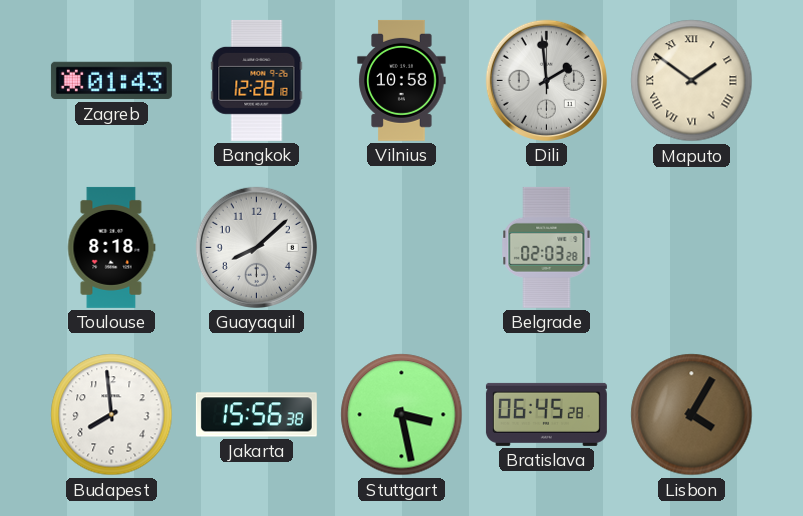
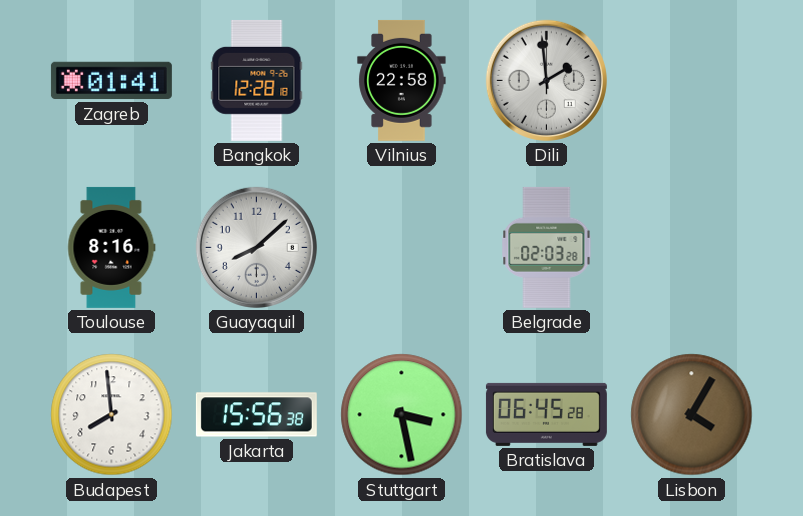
Zagreb: 01:43 -> 01:41 (111, 81)
Vilnius: 10:58 -> 22:58 (402, 80)
Maputo: 1:51 -> none (692, 81)
Toulouse: 8:18 -> 8:16 (111, 247)
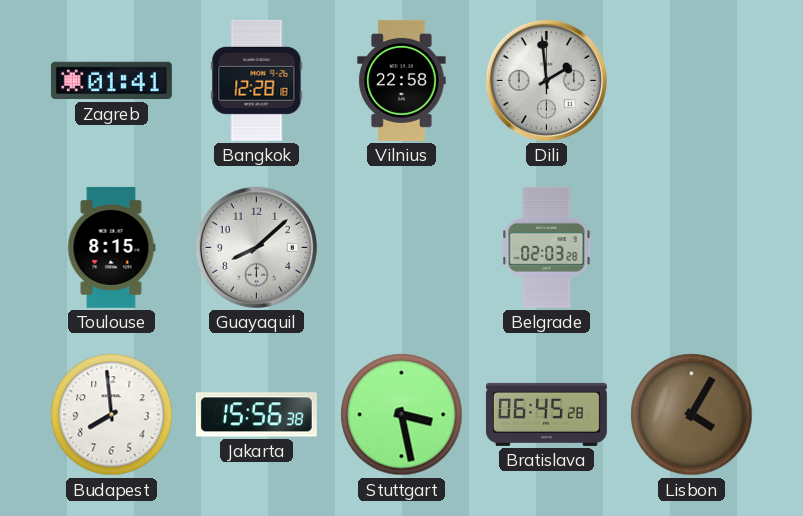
Toulouse: 8:16 -> 8:15 (111, 247)
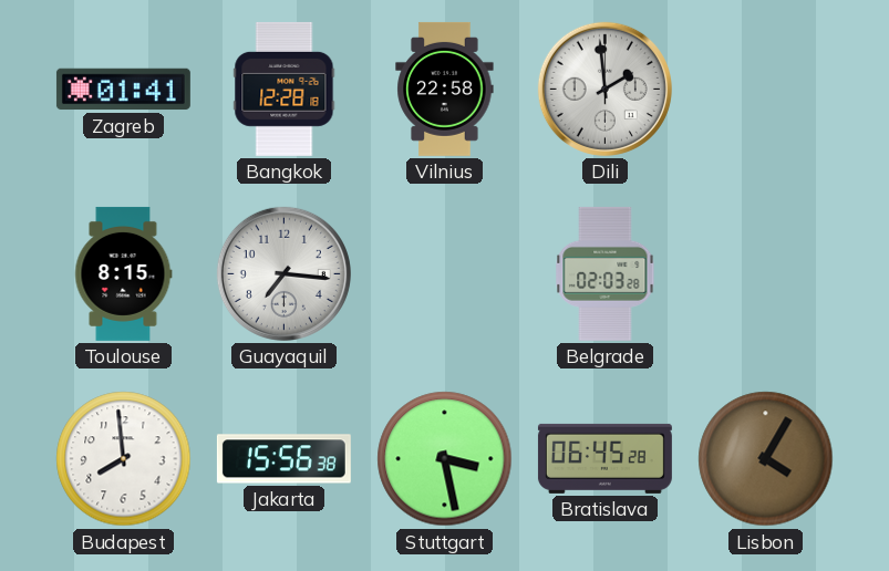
Guayaquil: 8:08 -> 7:16 (283, 273)
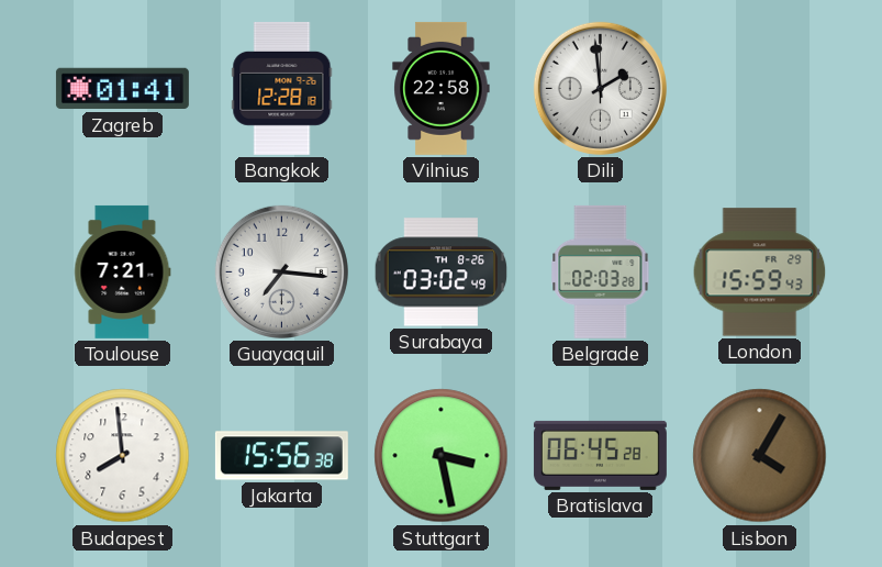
Toulouse: 8:15 -> 7:21 (122, 271)
Surabaya: none -> 03:02 (442, 273)
London: none -> 15:59 (760, 273)
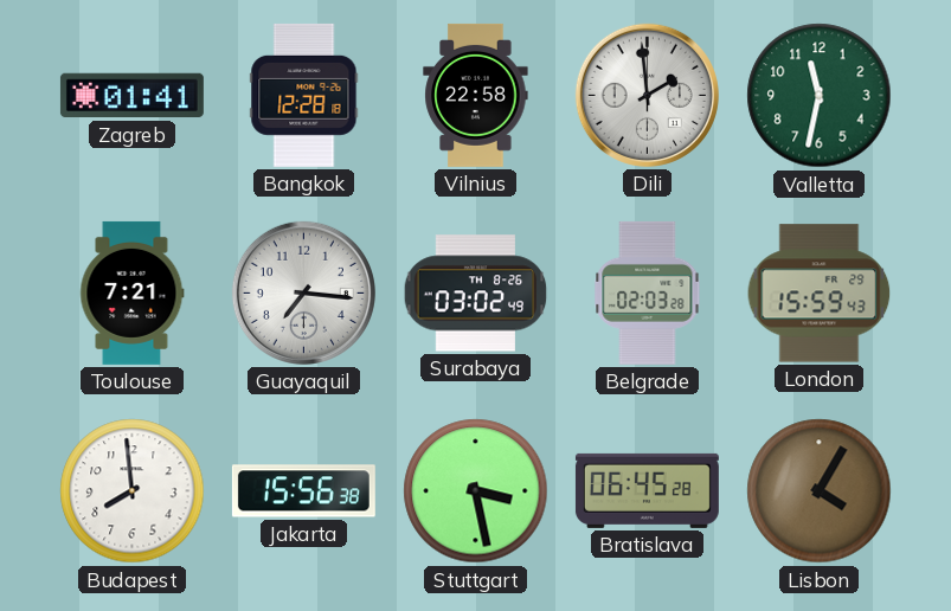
Valletta: none -> 11:32 (820, 96)
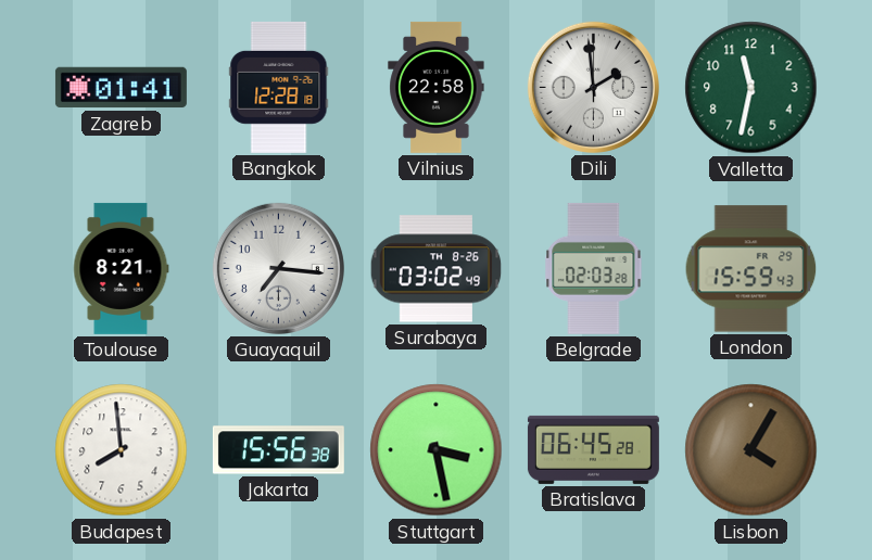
Toulouse: 7:21 -> 8:21 (121, 268)
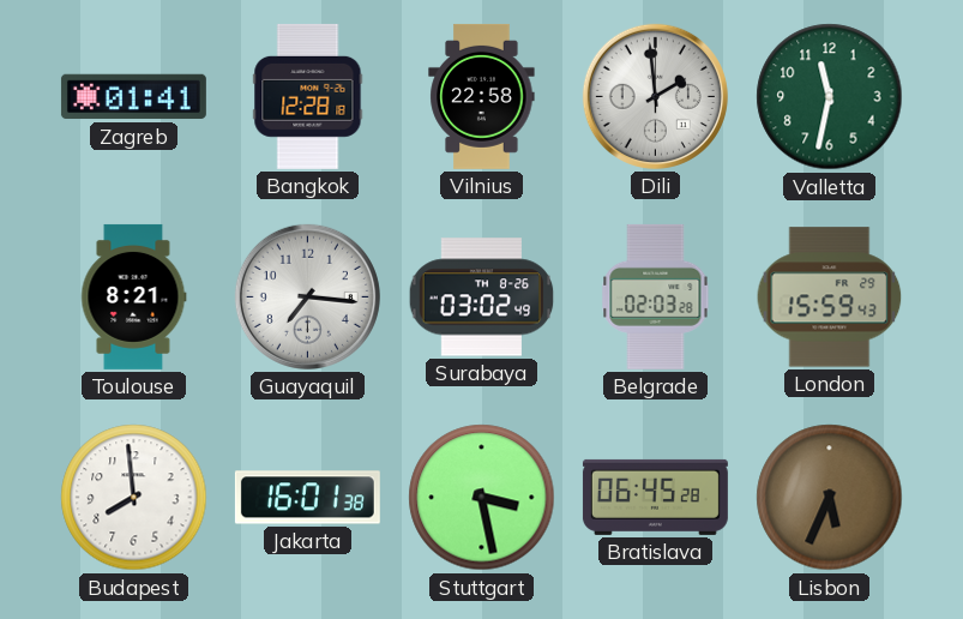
Jakarta: 15:56 -> 16:01 (307, 498)
Lisbon: 4:05 -> 5:34 (830, 498)
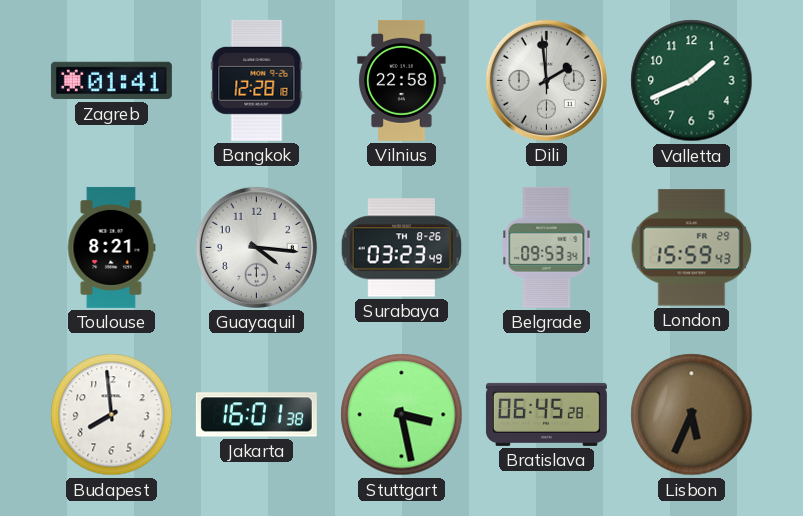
Valletta: 11:32 -> 1:41 (692, 81)
Guayaquil: 7:16 -> 4:16 (256, 247)
Surabaya: 03:02 -> 03:23 (402, 248)
Belgrade: 02:03 -> 09:53 (547, 247)
